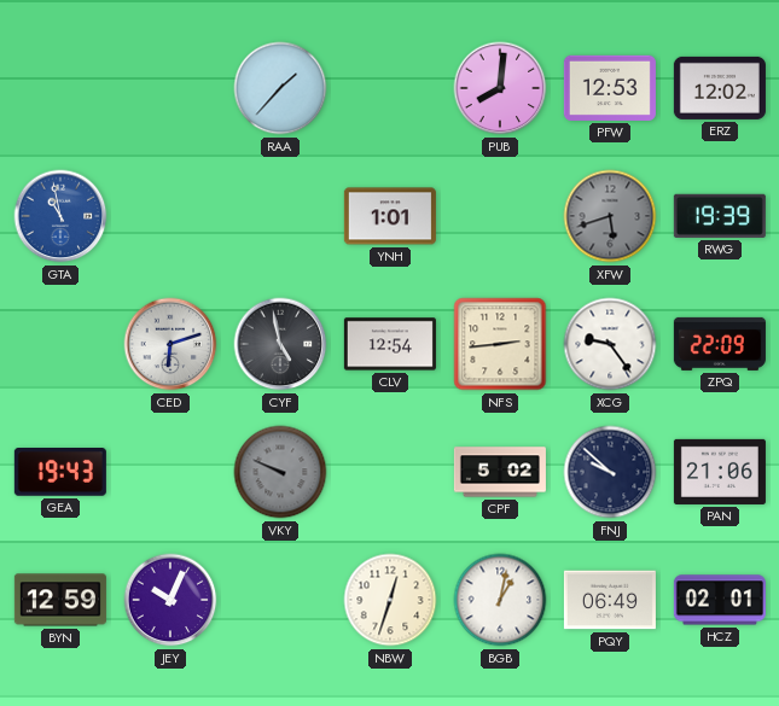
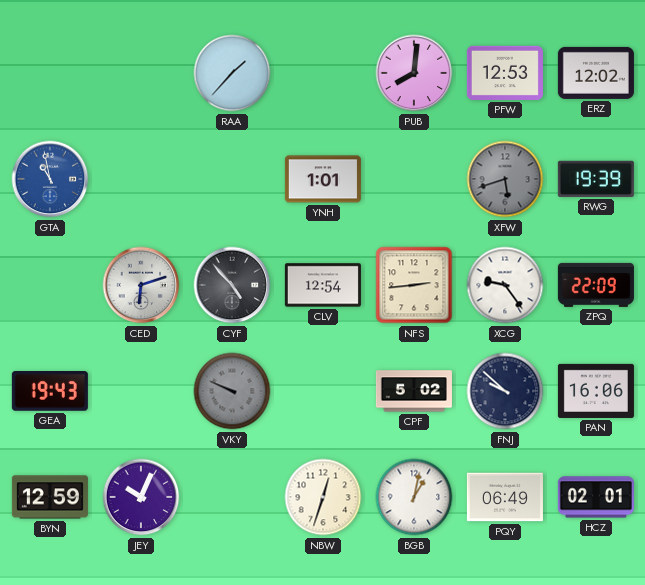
CYF: 4:58 -> 4:53 (232, 285)
PAN: 21:06 -> 16:06 (596, 391)
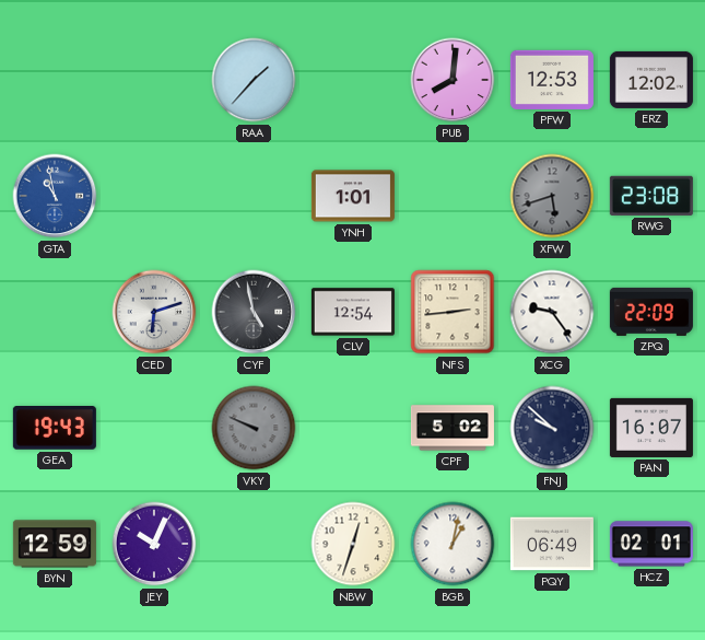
RWG: 19:39 -> 23:08 (651, 196)
CYF: 4:53 -> 4:58 (254, 312)
PAN: 16:06 -> 16:07 (651, 428)
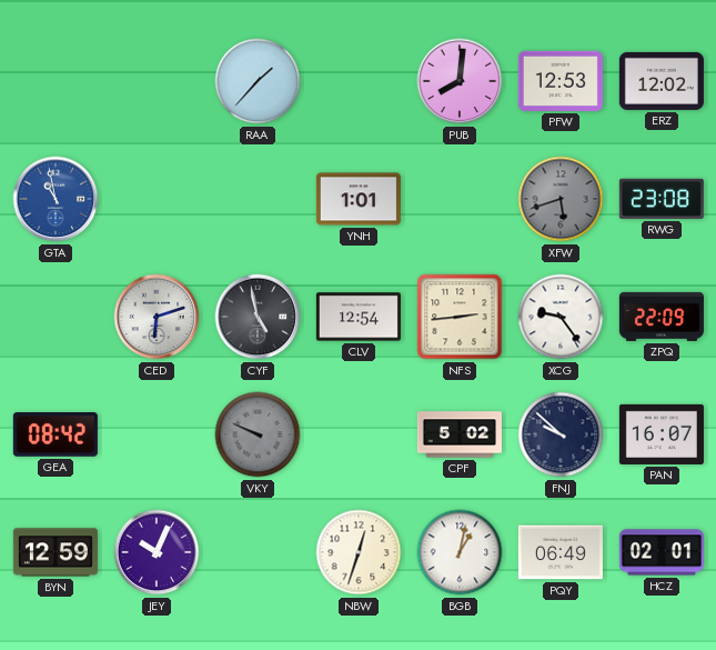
GEA: 19:43 -> 08:42 (56, 436)
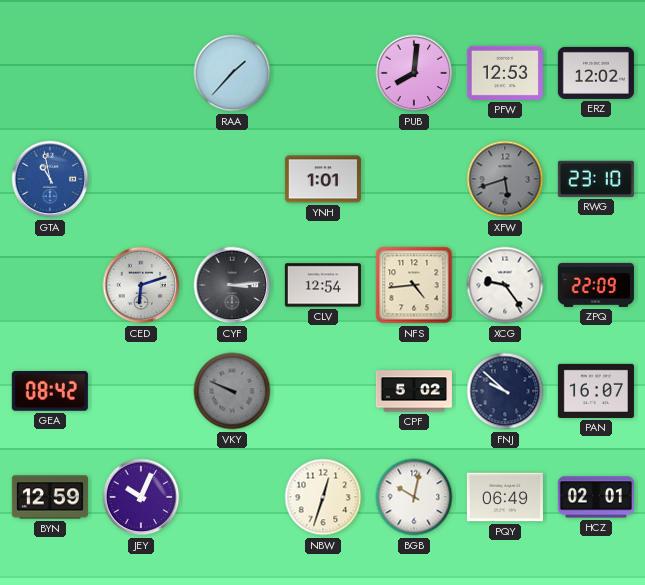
RWG: 23:08 -> 23:10 (596, 179)
CYF: 4:58 -> 3:14 (232, 285)
NFS: 2:44 -> 4:44 (414, 285)
BGB: 1:02 -> 10:02 (414, 497)
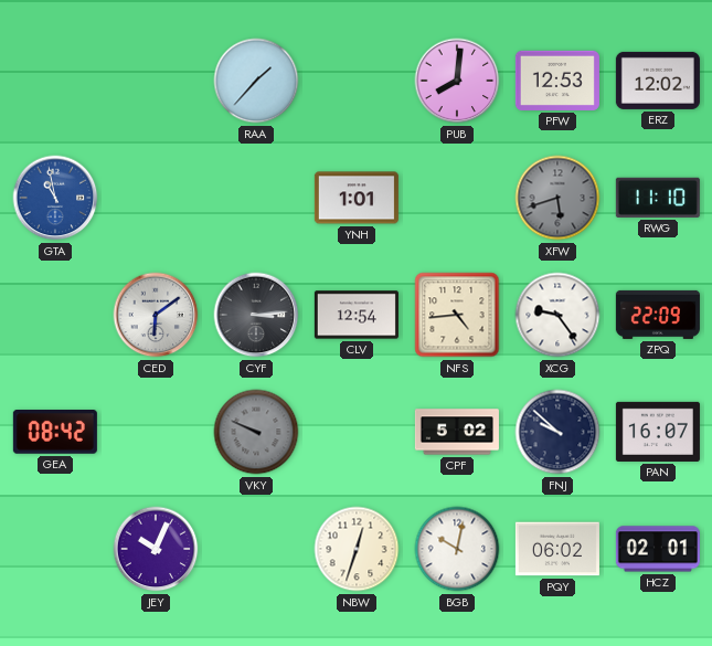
RWG: 23:10 -> 11:10 (658, 198)
CED: 6:12 -> 6:09 (156, 315)
BYN: 12:59 -> none (50, 497)
PQY: 06:49 -> 06:02 (557, 549)
